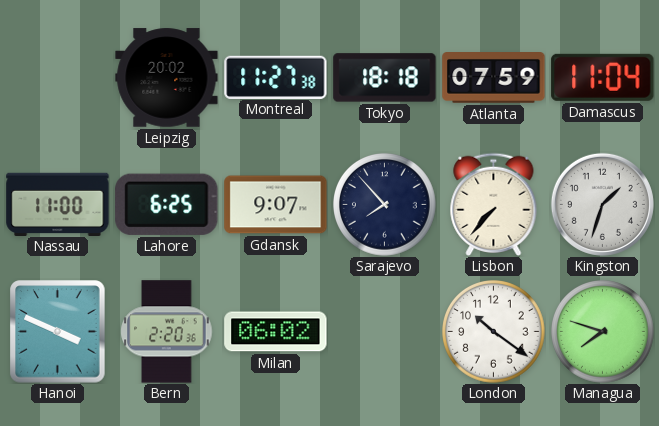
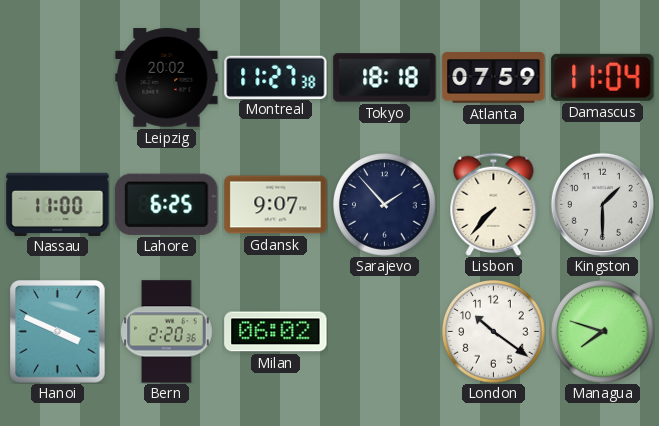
Sarajevo: 7:53 -> 1:53 (385, 205)
Kingston: 1:33 -> 1:30 (602, 204)
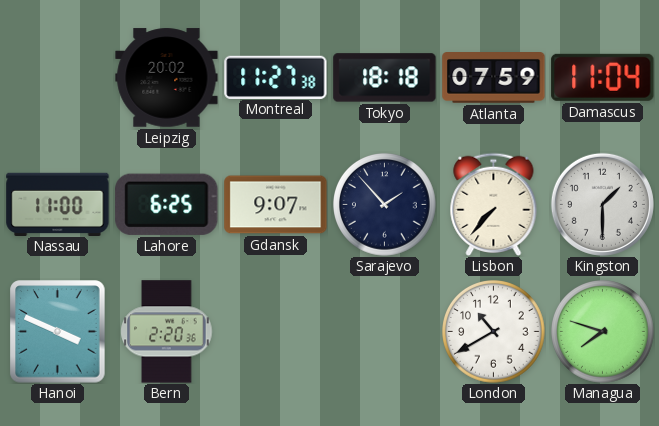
Milan: 06:02 -> none (276, 332)
London: 10:21 -> 10:40 (494, 332)
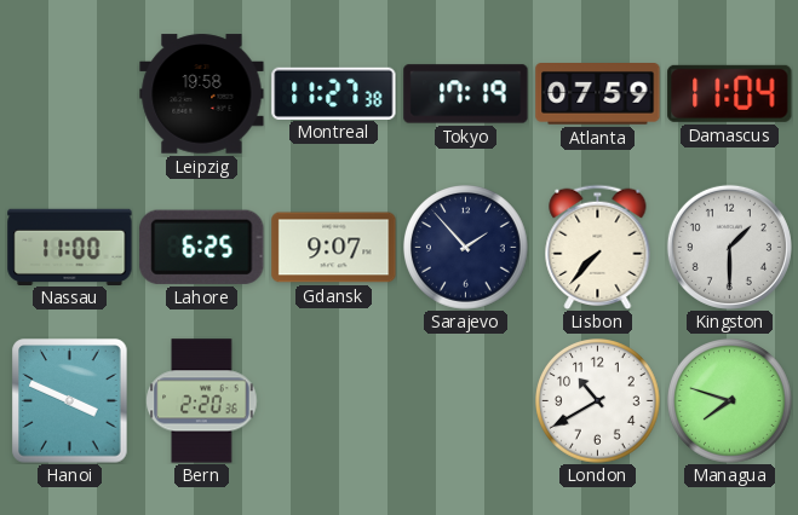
Leipzig: 20:02 -> 19:58 (202, 94)
Tokyo: 18:18 -> 17:19 (466, 94)
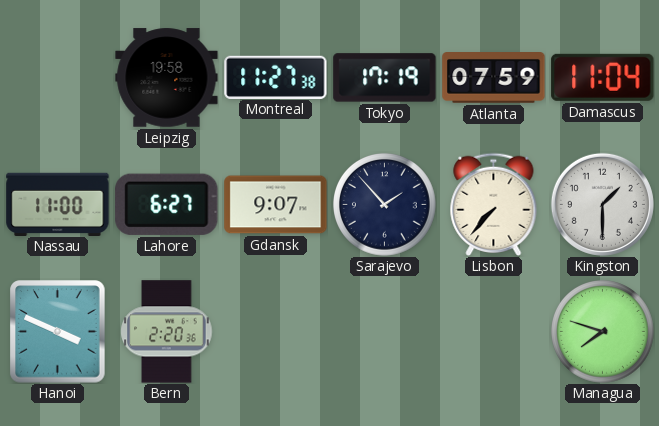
Lahore: 6:25 -> 6:27 (167, 204)
London: 10:40 -> none (598, 401)
